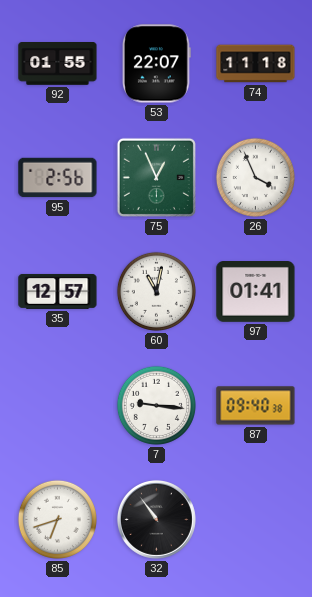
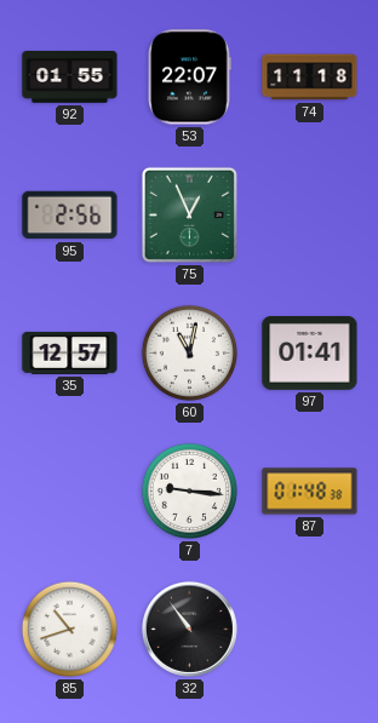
26: 3:56 -> none (255, 177)
87: 09:40 -> 01:48 (310, 492)
85: 6:42 -> 10:42 (69, 629)
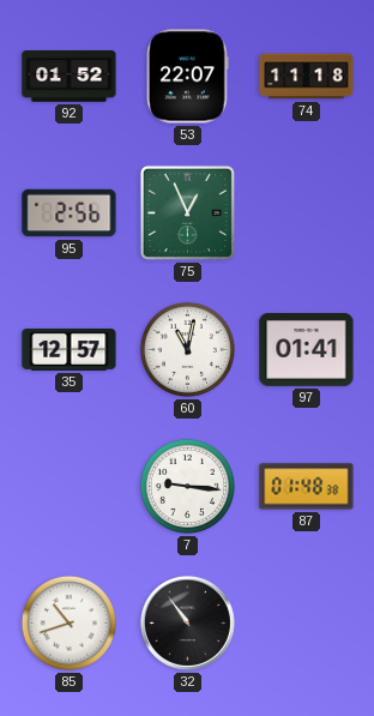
92: 01:55 -> 01:52 (70, 77)
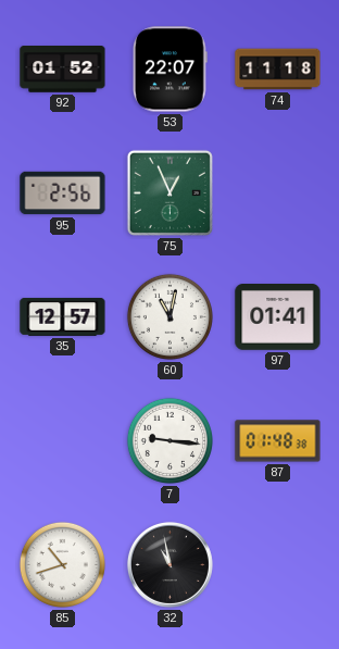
32: 10:54 -> 10:58 (169, 564)
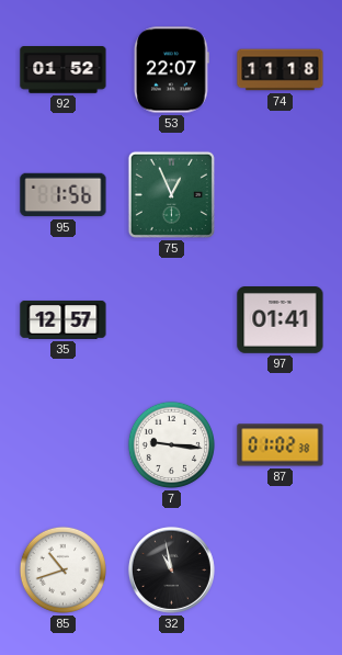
95: 2:56 -> 1:56 (64, 195)
60: 11:02 -> none (169, 316)
87: 01:48 -> 01:02 (281, 445)
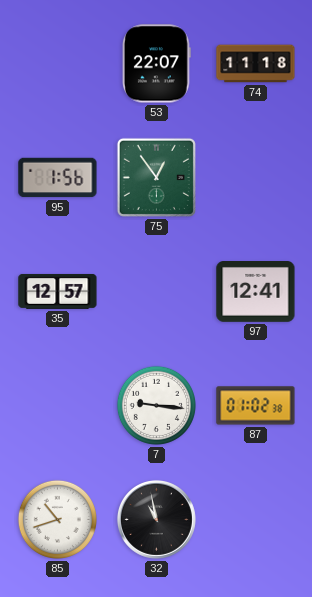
92: 01:52 -> none (64, 70)
75: 12:56 -> 12:54 (156, 177)
97: 01:41 -> 12:41 (256, 292)
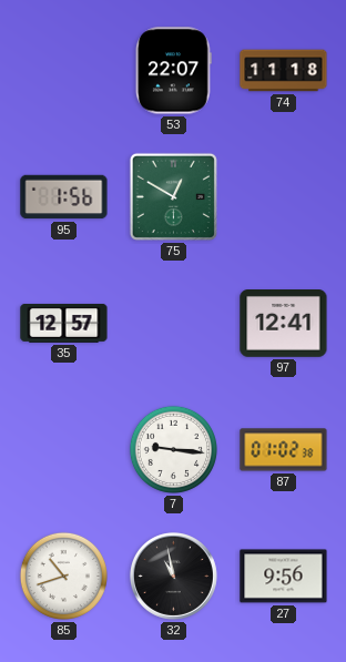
75: 12:54 -> 12:50 (173, 196)
27: none -> 9:56 (284, 577)
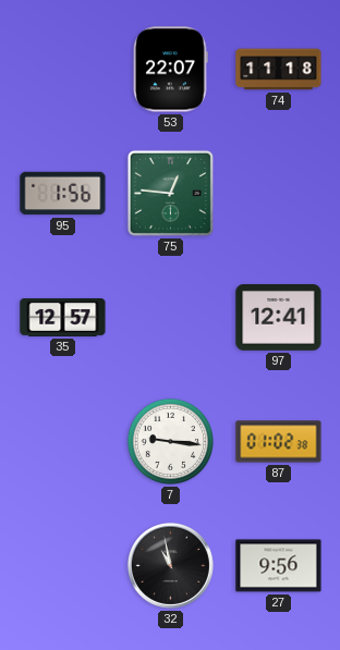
75: 12:50 -> 12:46 (170, 193)
85: 10:42 -> none (63, 576)
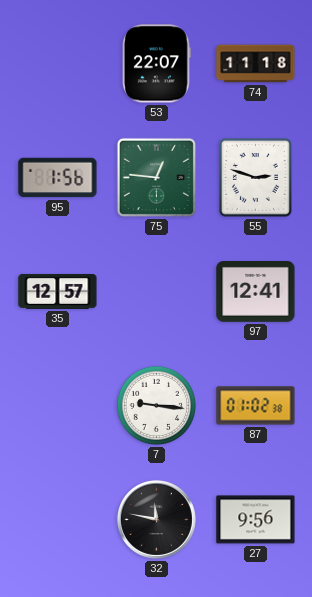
55: none -> 2:48 (256, 178)
32: 10:58 -> 11:47 (156, 519)
